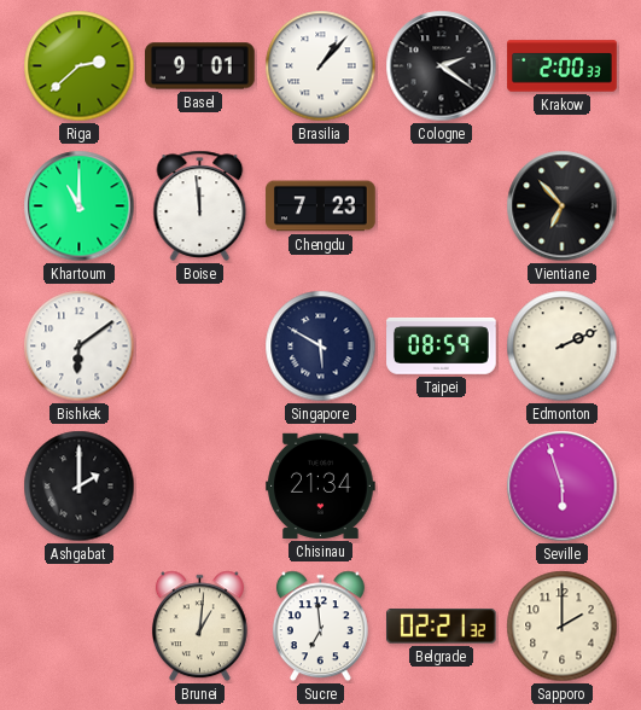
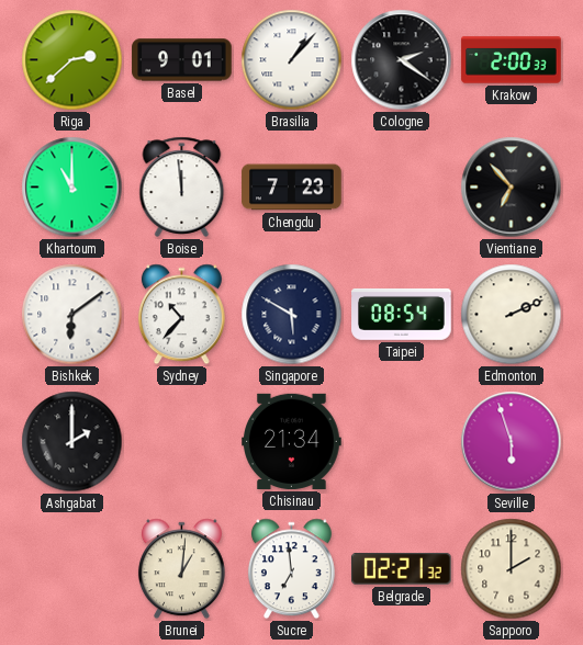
Sydney: none -> 10:37 (181, 315)
Taipei: 08:59 -> 08:54 (402, 314)
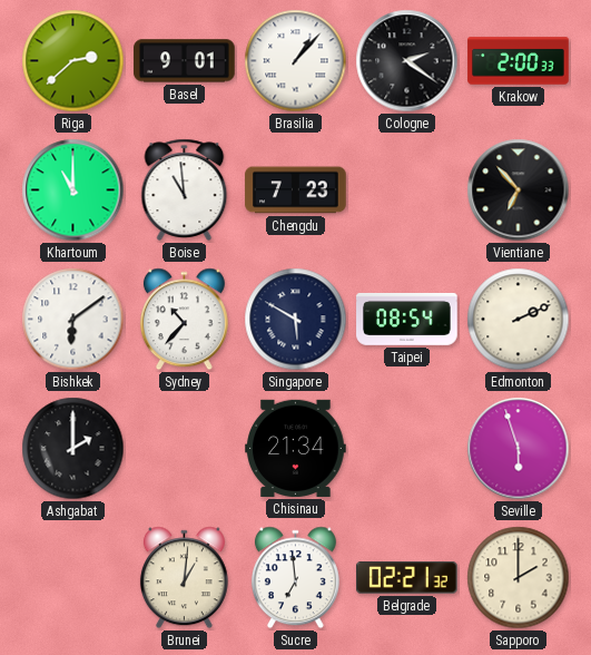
Boise: 11:59 -> 10:59 (185, 189)
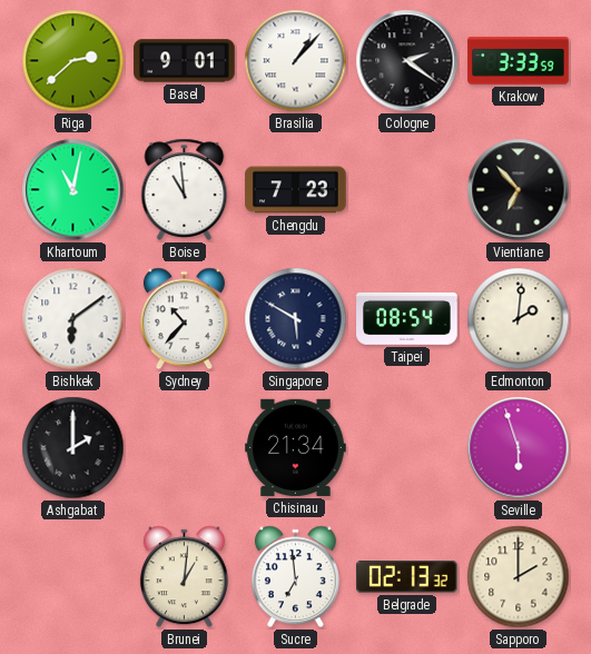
Krakow: 2:00 -> 3:33 (519, 61)
Khartoum: 11:00 -> 11:02 (73, 190)
Edmonton: 2:11 -> 2:01 (519, 319)
Belgrade: 02:21 -> 02:13 (407, 577)
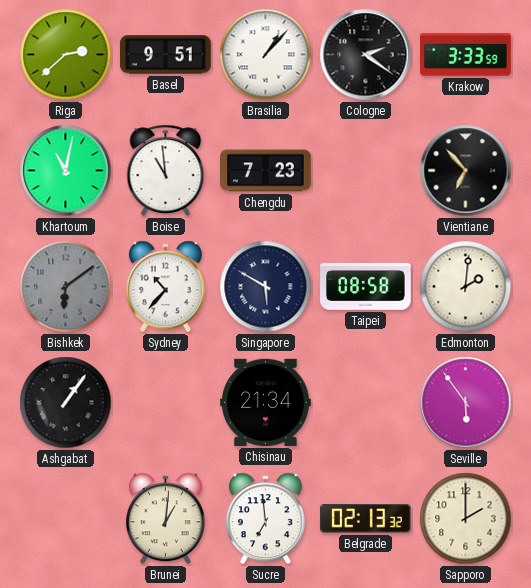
Basel: 9:01 -> 9:51 (166, 55)
Bishkek dial: white -> grey (66, 287)
Taipei: 08:54 -> 08:58 (366, 286)
Ashgabat: 2:00 -> 1:06 (66, 403)
Seville: 5:57 -> 5:54 (466, 403)
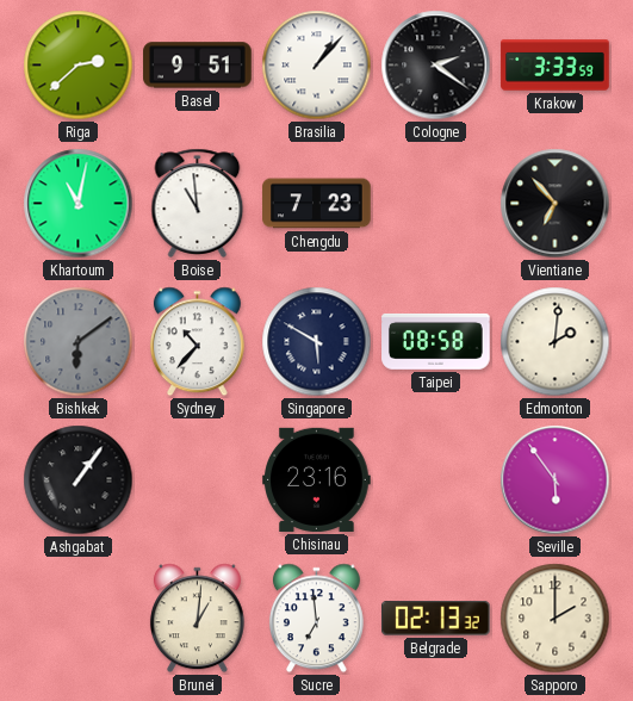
Chisinau: 21:34 -> 23:16 (317, 479)
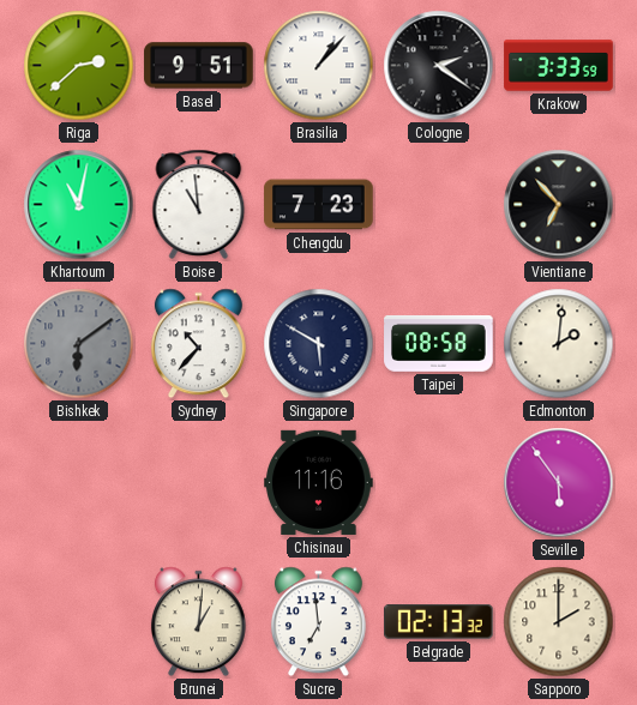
Ashgabat: 1:06 -> none (79, 480)
Chisinau: 23:16 -> 11:16 (319, 482)
